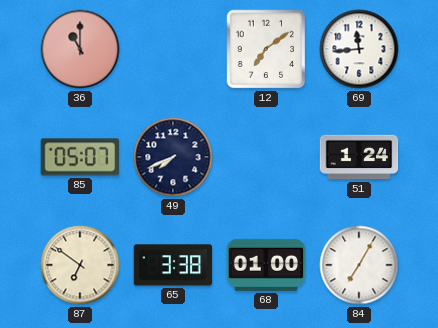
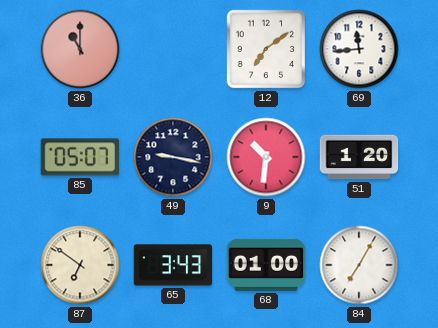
49: 7:41 -> 9:17 (173, 157)
9: none -> 10:31 (266, 157)
51: 1:24 -> 1:20 (359, 157)
65: 3:38 -> 3:43 (173, 265)
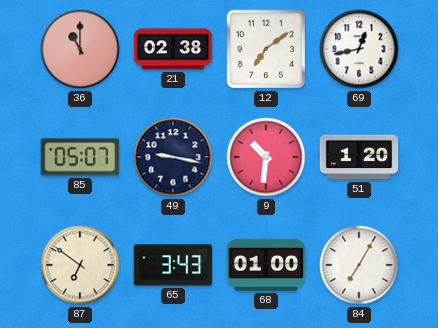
21: none -> 02:38 (173, 49)
69: 11:44 -> 12:43 (359, 49)
